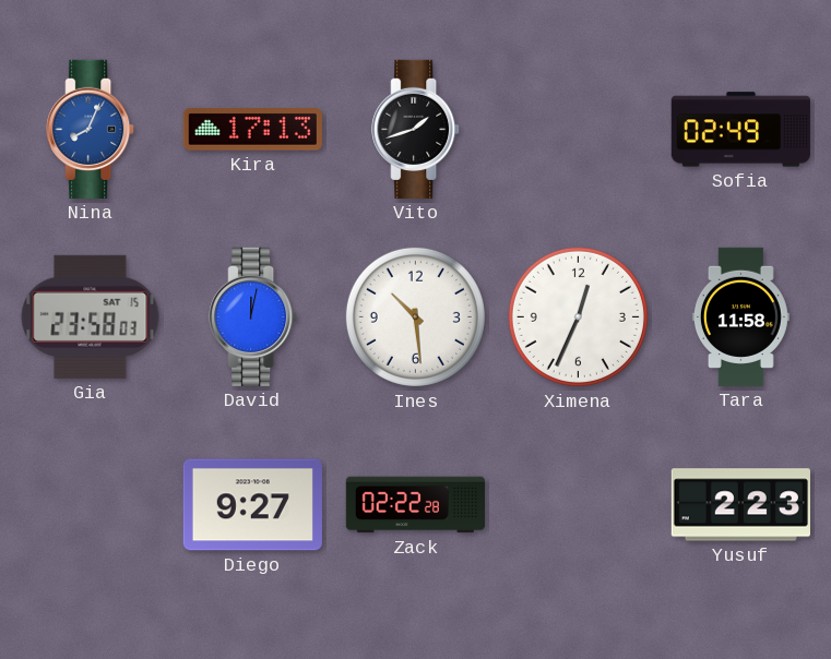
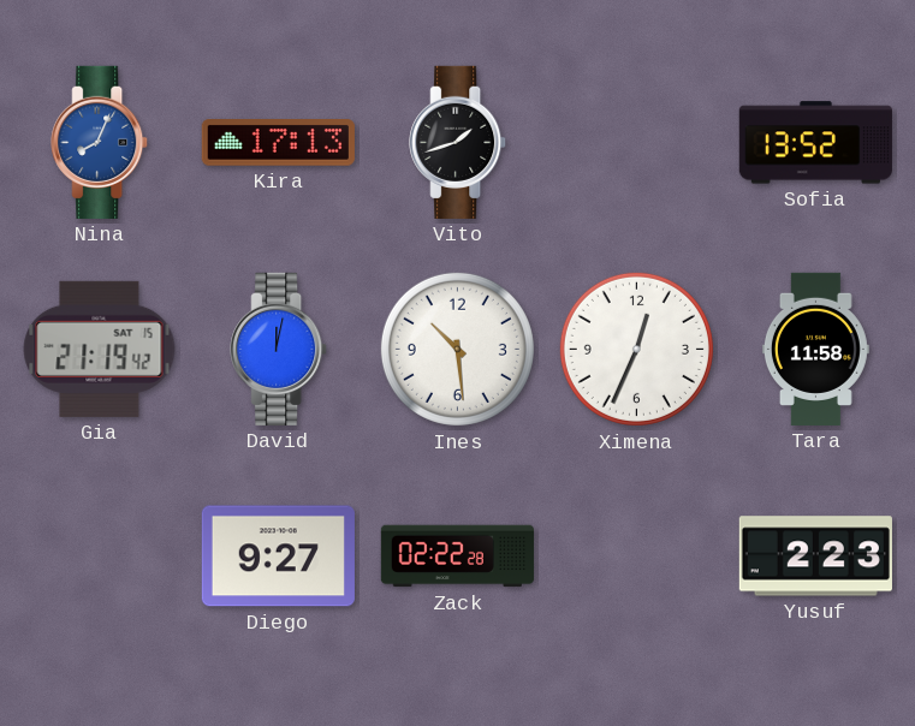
Sofia: 02:49 -> 13:52 (815, 143)
Gia: 23:58 -> 21:19 (100, 349)
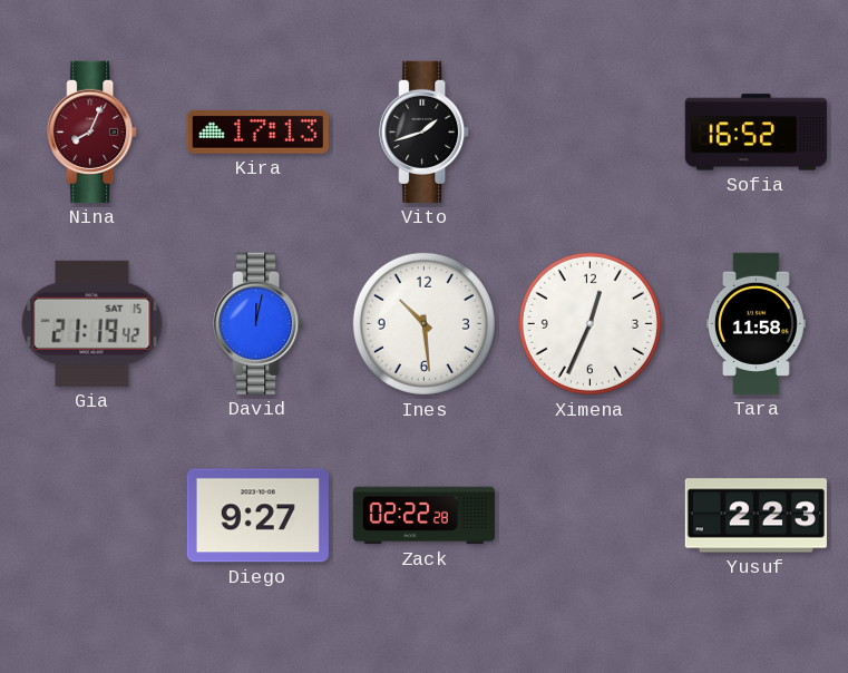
Nina dial: blue -> burgundy (92, 131)
Sofia: 13:52 -> 16:52 (756, 133)
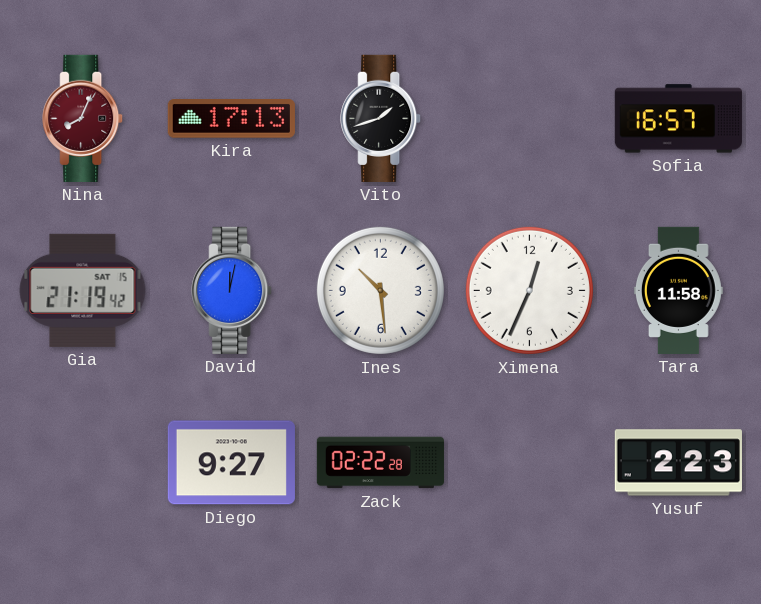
Sofia: 16:52 -> 16:57 (678, 119)
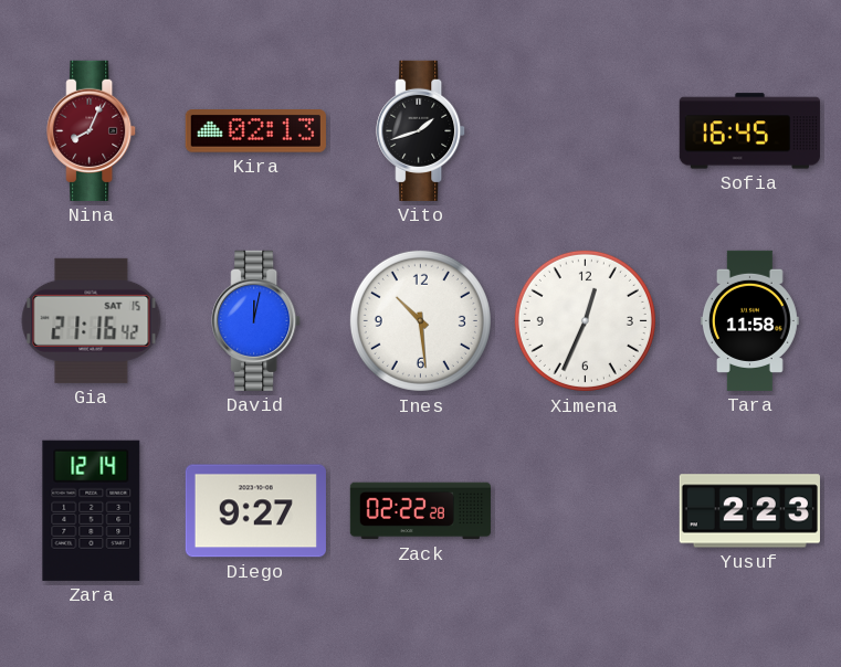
Kira: 17:13 -> 02:13 (255, 131)
Sofia: 16:57 -> 16:45 (749, 131)
Gia: 21:19 -> 21:16 (92, 320)
Zara: none -> 12:14 (92, 510)
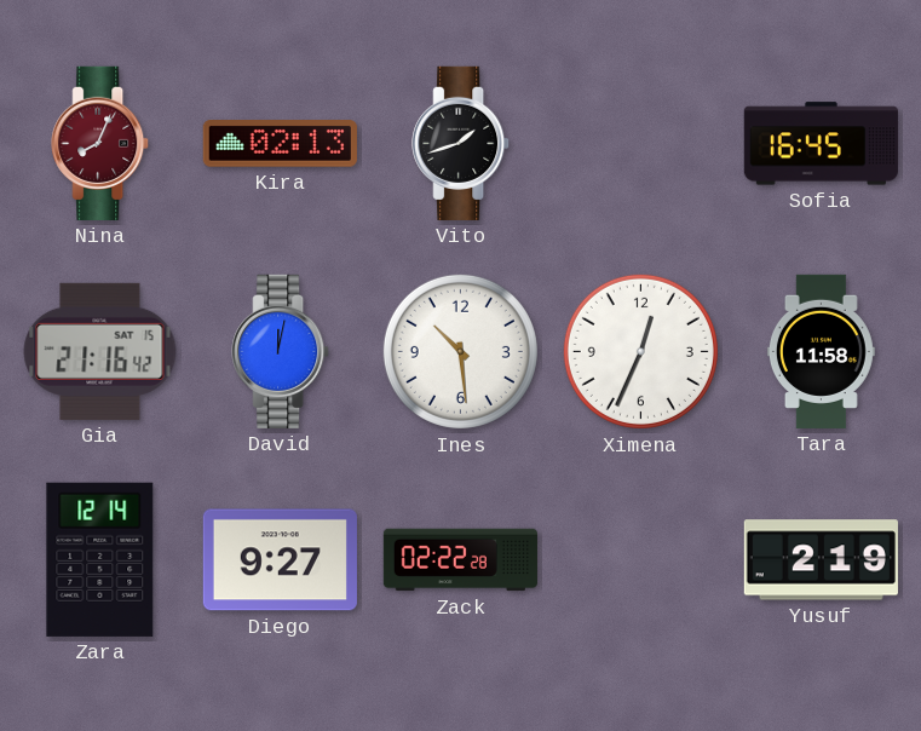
Yusuf: 2:23 -> 2:19 (821, 560)
